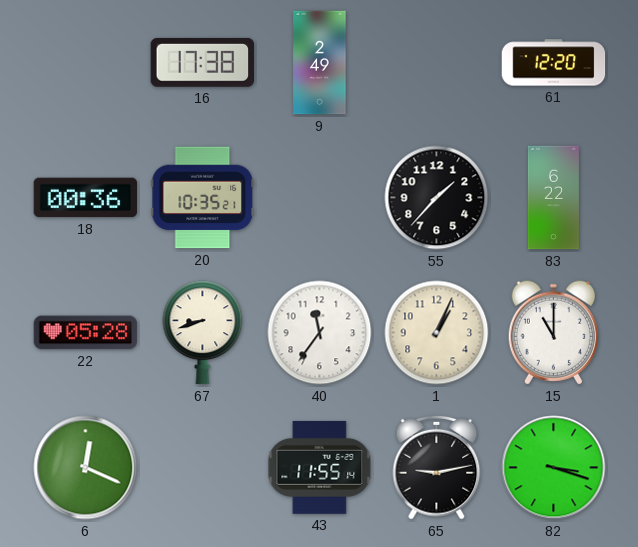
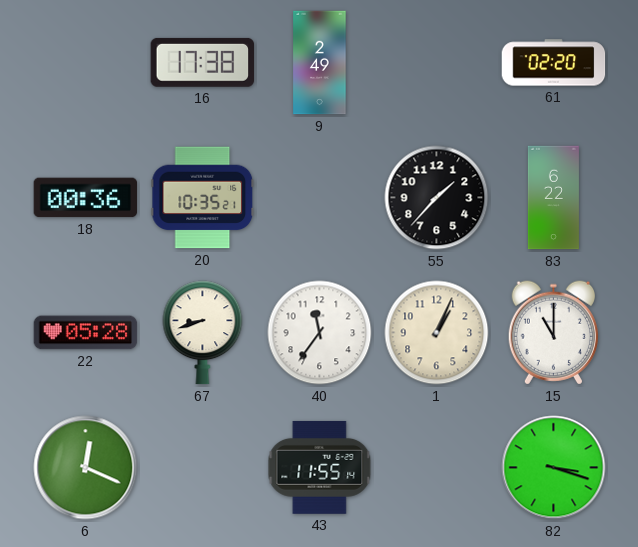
61: 12:20 -> 02:20 (554, 63)
65: 9:13 -> none (437, 467)
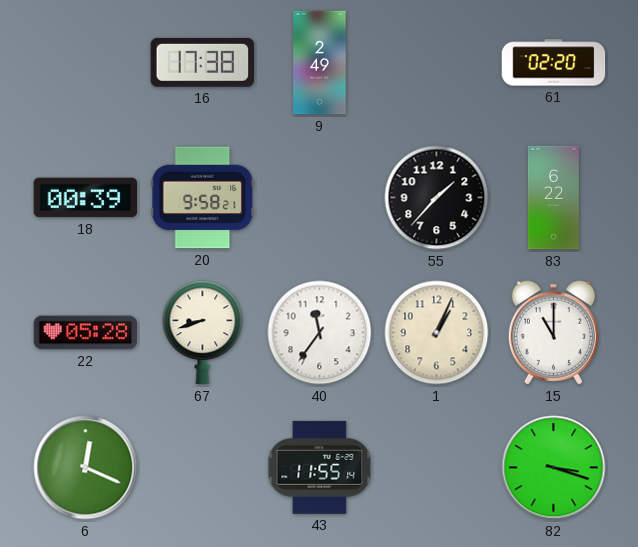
18: 00:36 -> 00:39 (86, 198)
20: 10:35 -> 9:58 (203, 198)
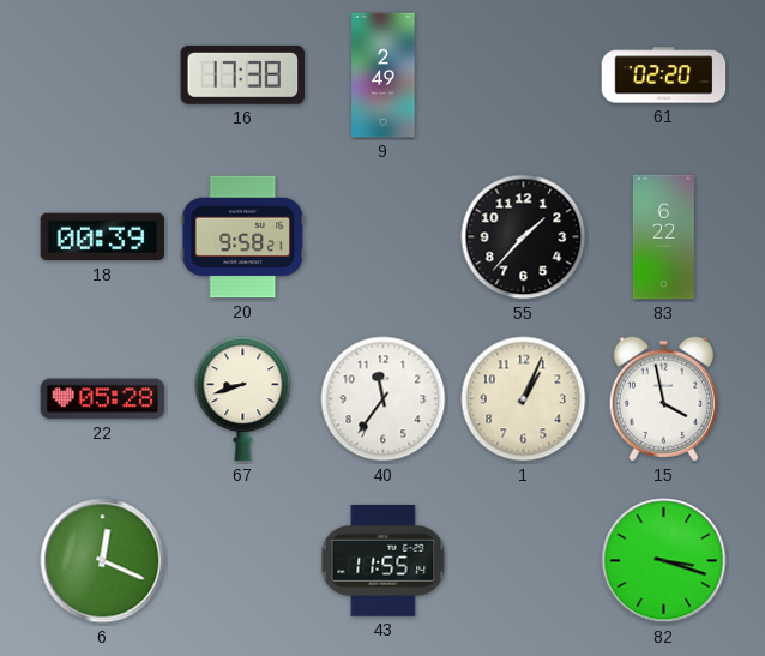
15: 11:00 -> 3:58 (663, 399)
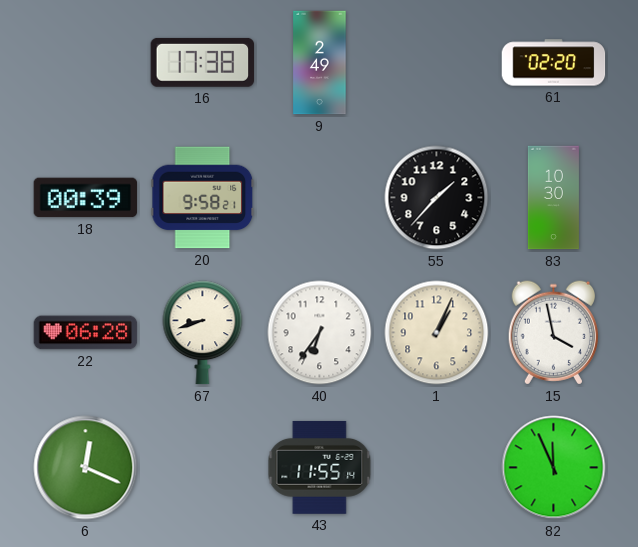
83: 6:22 -> 10:30 (553, 198)
22: 05:28 -> 06:28 (86, 333)
40: 11:36 -> 6:36 (320, 333)
82: 3:18 -> 11:56 (554, 468)
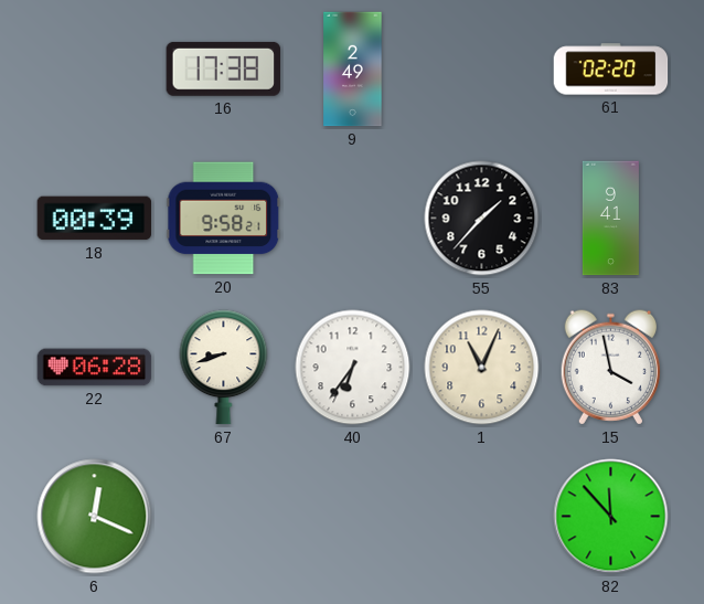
83: 10:30 -> 9:41 (610, 219)
1: 1:04 -> 11:04 (482, 368)
43: 11:55 -> none (320, 467)
82: 11:56 -> 11:53 (611, 517)
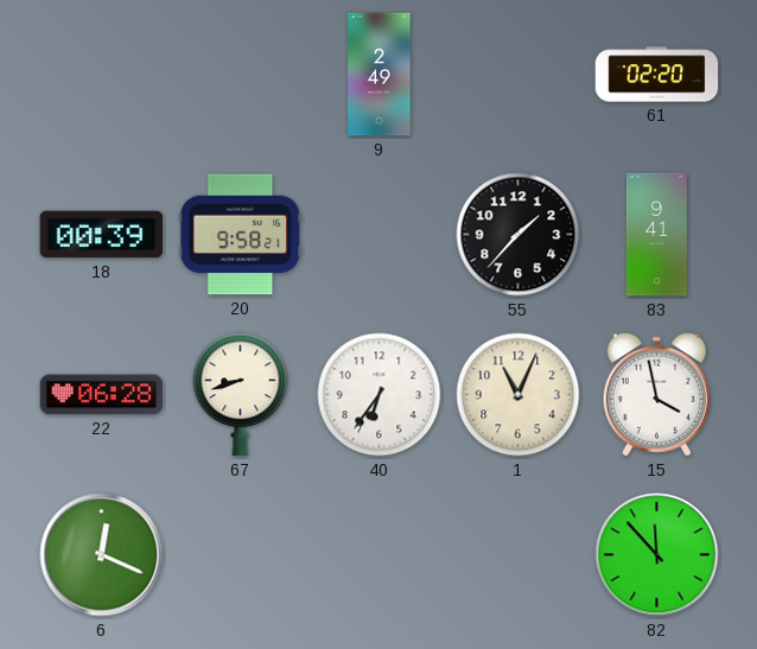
16: 17:38 -> none (224, 68)
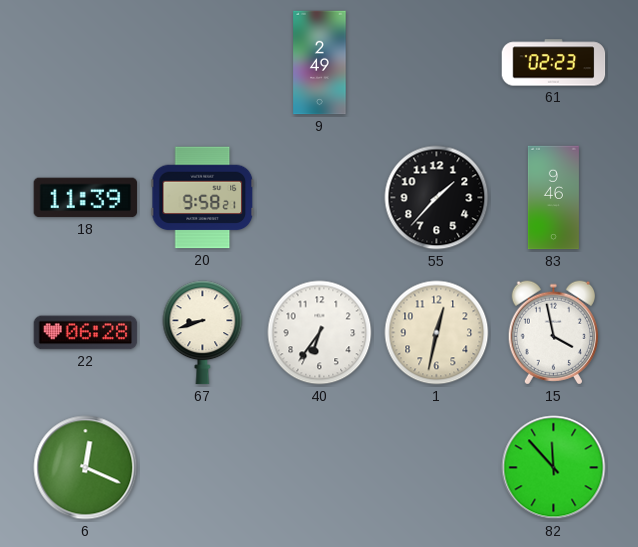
61: 02:20 -> 02:23 (554, 63)
18: 00:39 -> 11:39 (86, 198)
83: 9:41 -> 9:46 (553, 198)
1: 11:04 -> 12:32 (437, 333)
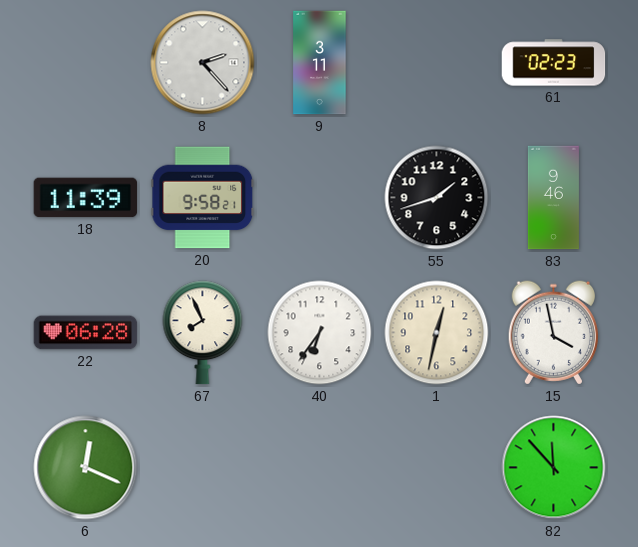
8: none -> 2:23 (203, 63)
9: 2:49 -> 3:11 (320, 63)
55: 1:37 -> 1:42 (437, 198)
67: 8:42 -> 7:56 (203, 333)
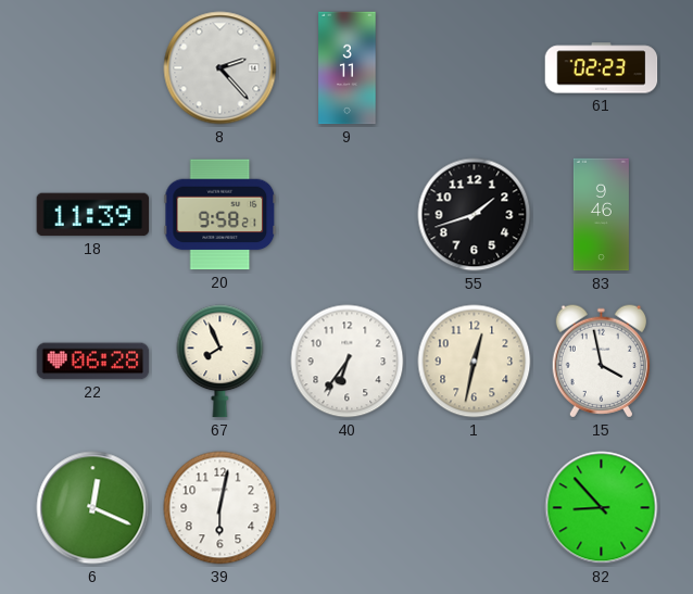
39: none -> 6:02 (220, 508)
82: 11:53 -> 8:53 (602, 508)
